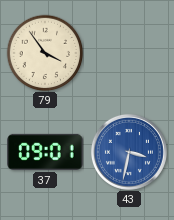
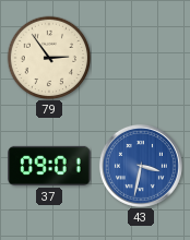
79: 3:54 -> 2:54 (49, 58)
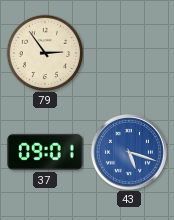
43: 3:32 -> 5:18 (129, 152)
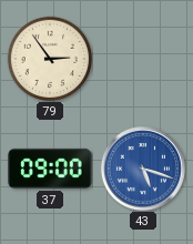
37: 09:01 -> 09:00 (50, 169)
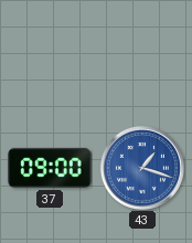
79: 2:54 -> none (50, 59)
43: 5:18 -> 1:18 (142, 168)
